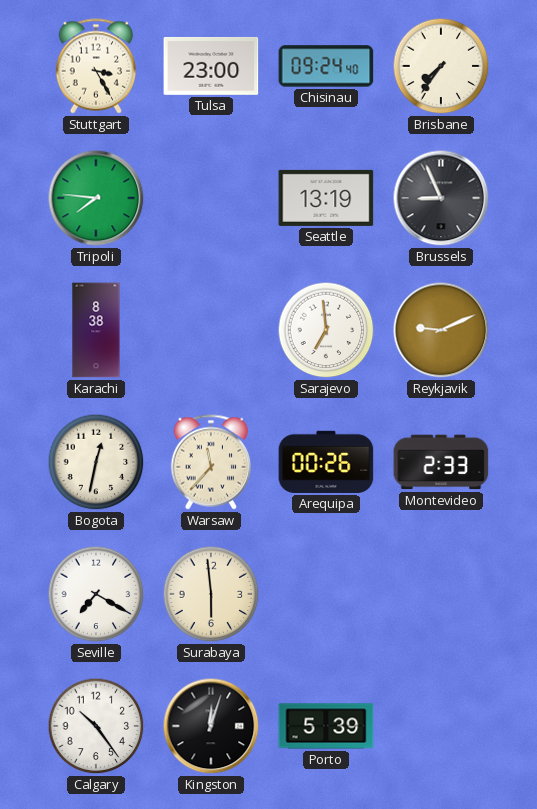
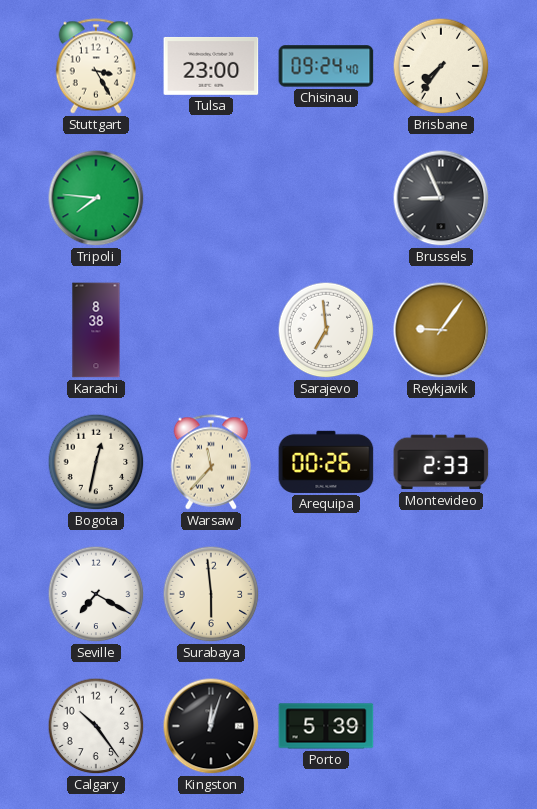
Seattle: 13:19 -> none (326, 198)
Reykjavik: 9:11 -> 9:06 (441, 330)
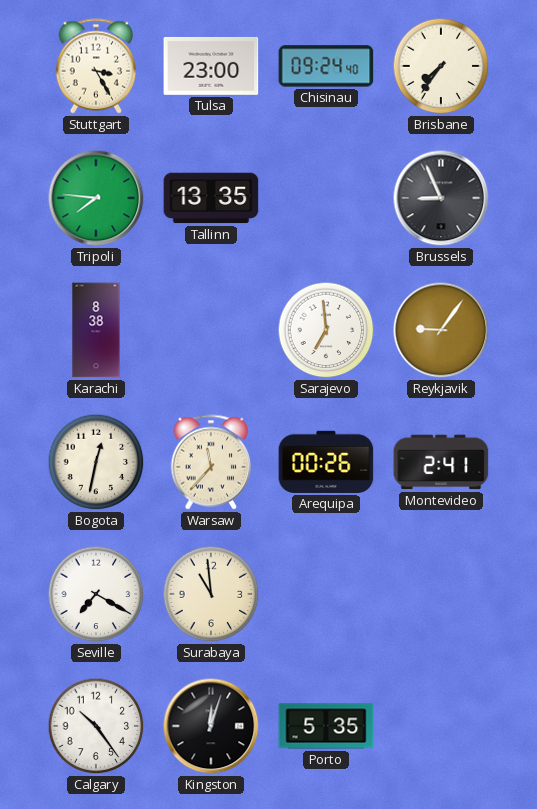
Tallinn: none -> 13:35 (211, 198)
Montevideo: 2:33 -> 2:41 (441, 462)
Surabaya: 5:59 -> 10:59 (211, 594)
Porto: 5:39 -> 5:35 (326, 726)
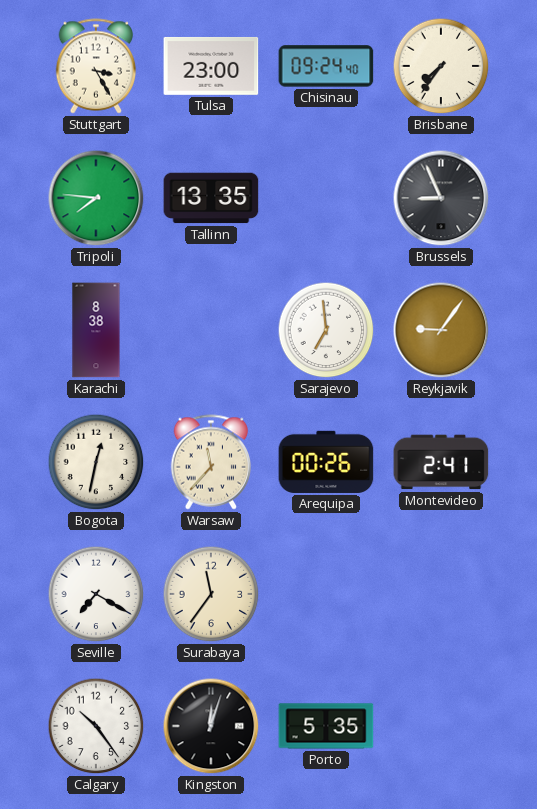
Surabaya: 10:59 -> 11:36 (211, 594)
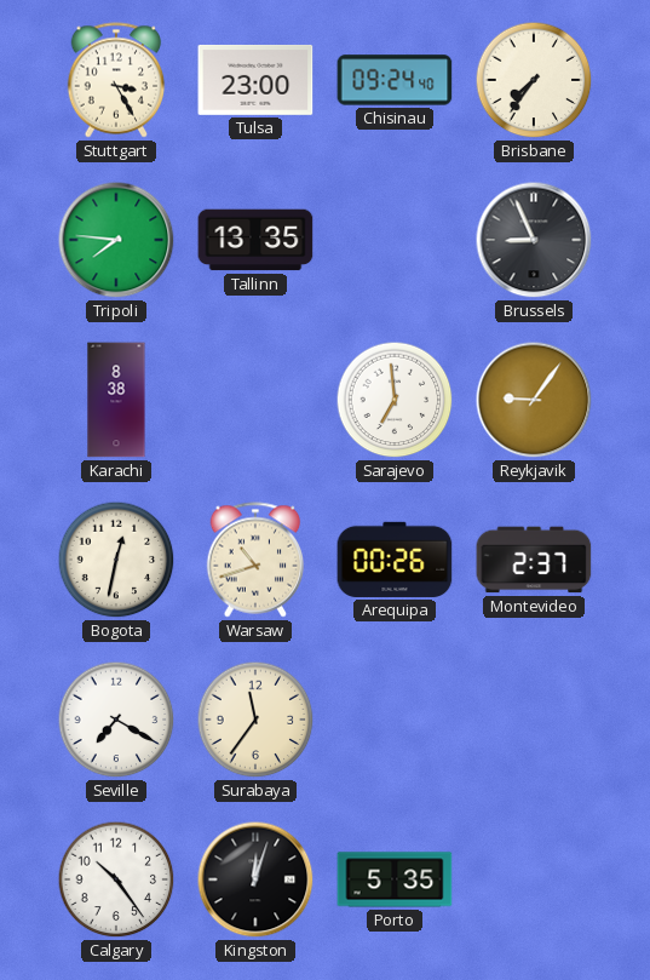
Warsaw: 11:37 -> 10:42 (255, 560)
Montevideo: 2:41 -> 2:37 (534, 560)
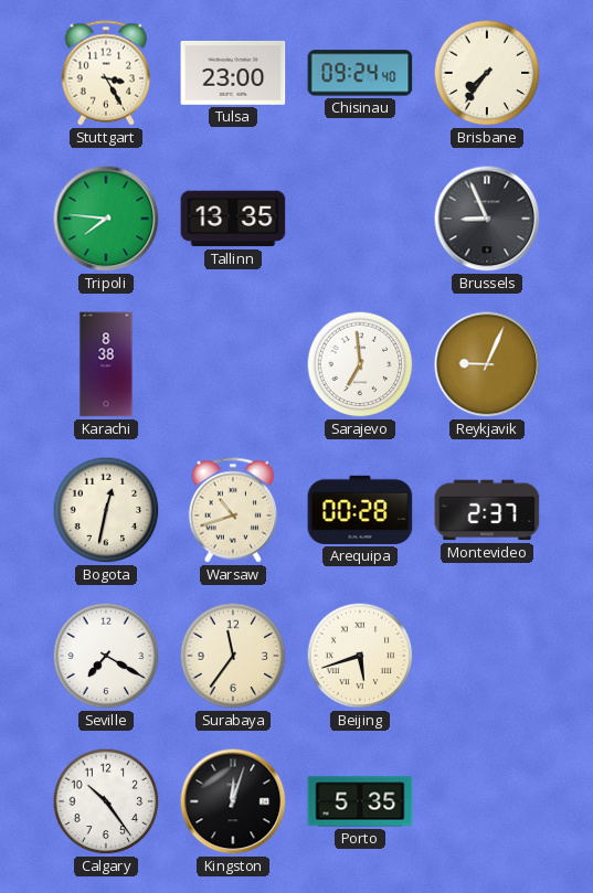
Reykjavik: 9:06 -> 9:04 (487, 364)
Arequipa: 00:26 -> 00:28 (360, 510)
Beijing: none -> 5:42 (360, 656)
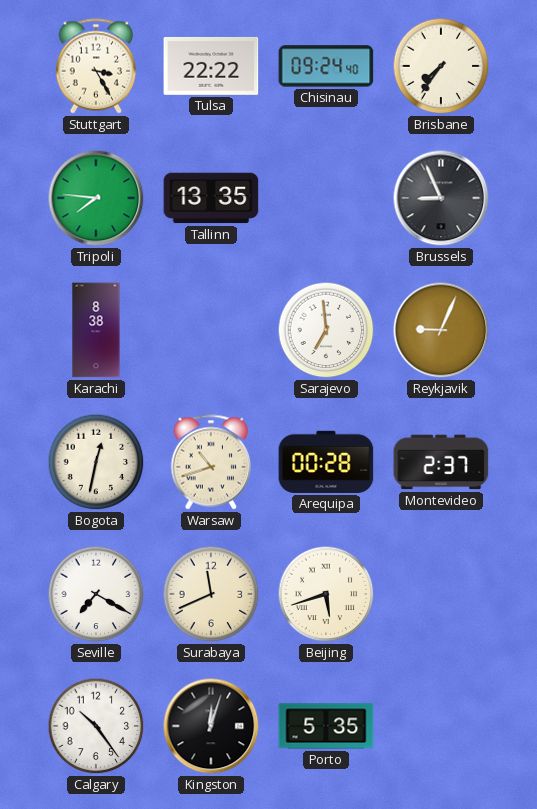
Tulsa: 23:00 -> 22:22 (211, 66)
Surabaya: 11:36 -> 11:41 (211, 594)
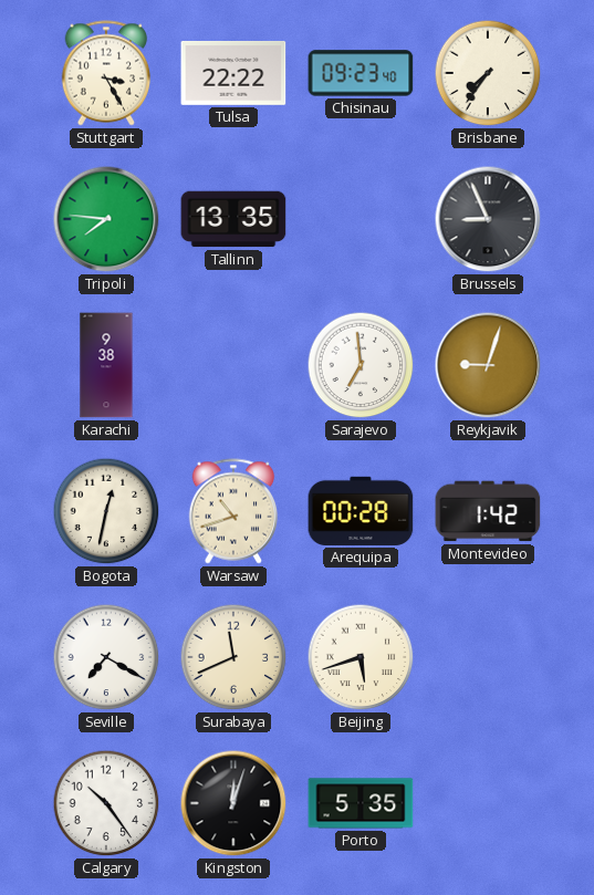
Chisinau: 09:24 -> 09:23 (361, 73)
Karachi: 8:38 -> 9:38 (106, 365)
Reykjavik: 9:04 -> 9:03 (488, 365)
Montevideo: 2:37 -> 1:42 (488, 511)
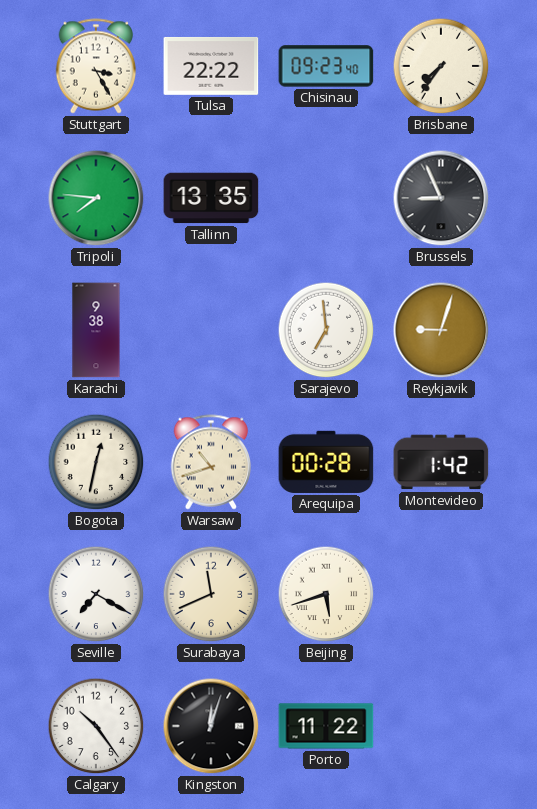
Porto: 5:35 -> 11:22 (326, 726)
